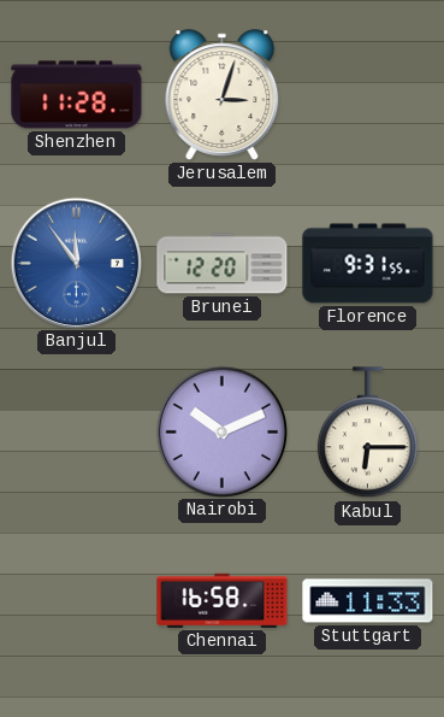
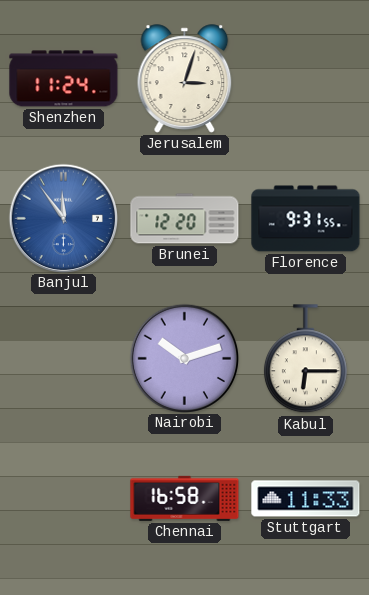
Shenzhen: 11:28 -> 11:24 (64, 79)
Nairobi: 10:11 -> 10:12 (184, 358)
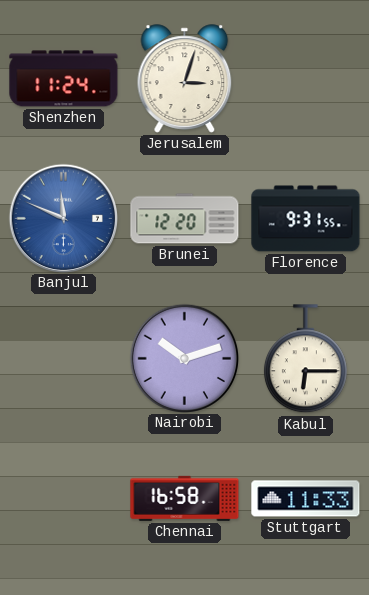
Banjul: 11:54 -> 11:49 (63, 218)
